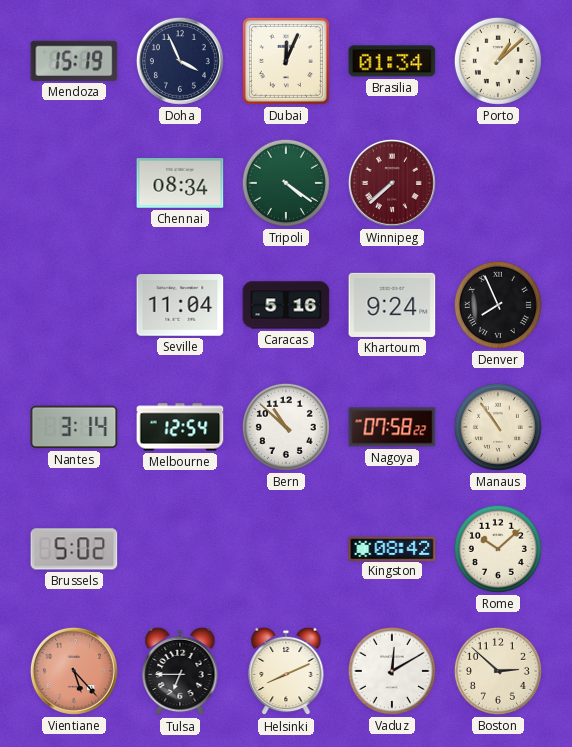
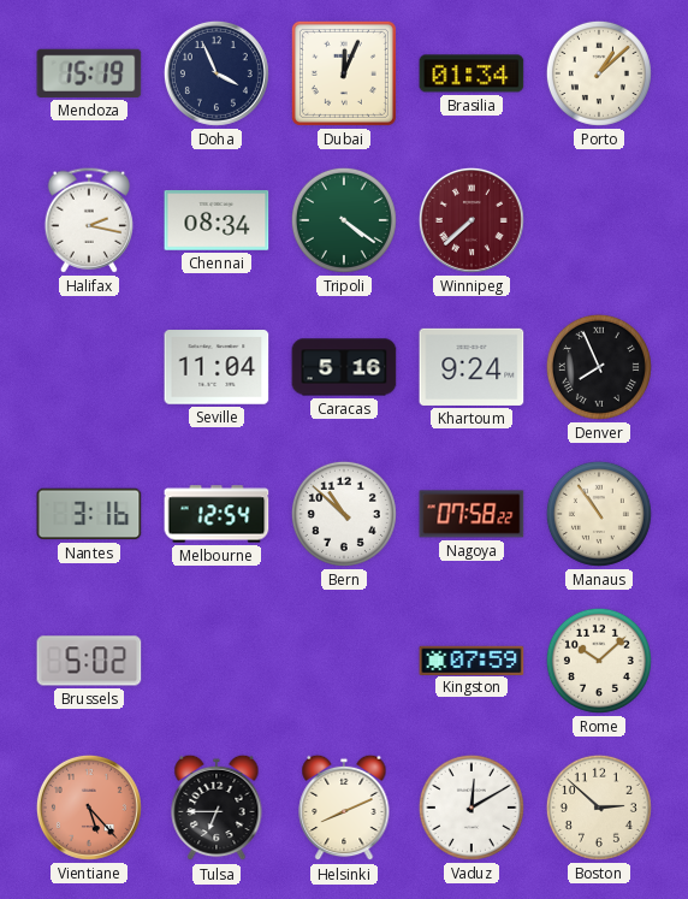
Halifax: none -> 2:17 (88, 220)
Nantes: 3:14 -> 3:16 (89, 514)
Kingston: 08:42 -> 07:59 (471, 660)
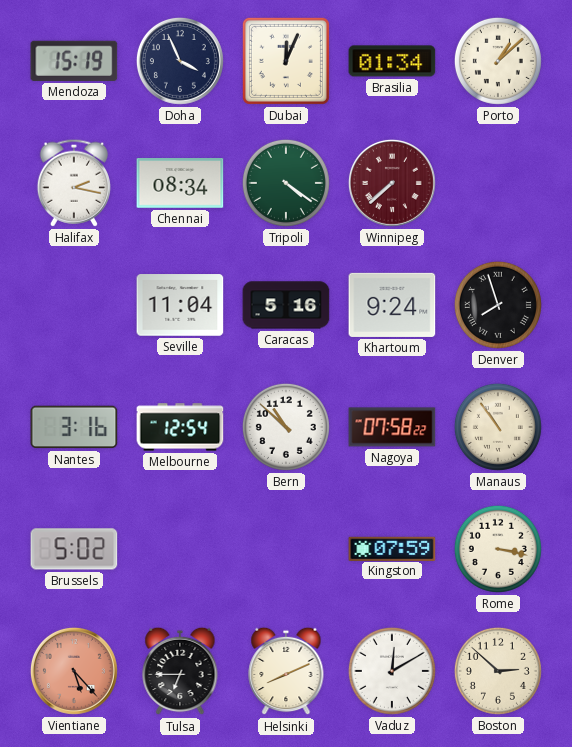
Denver: 7:56 -> 7:57 (498, 305)
Rome: 10:08 -> 3:17 (498, 549)
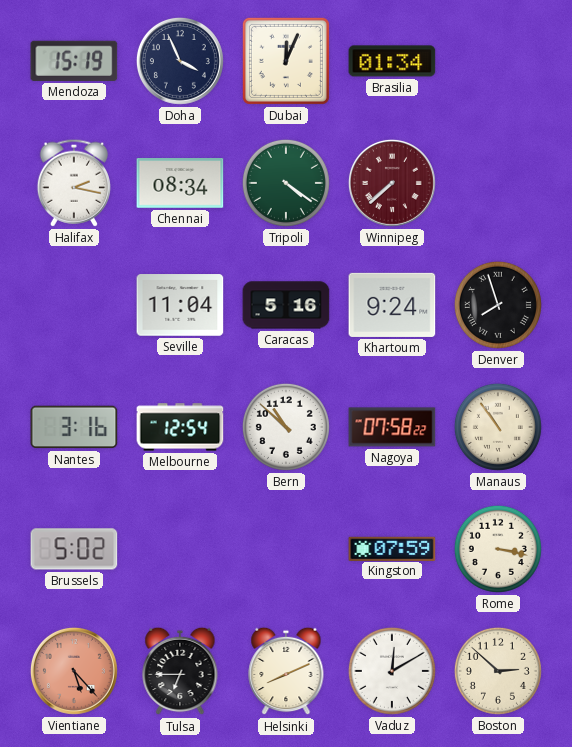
Porto: 1:08 -> none (498, 61)
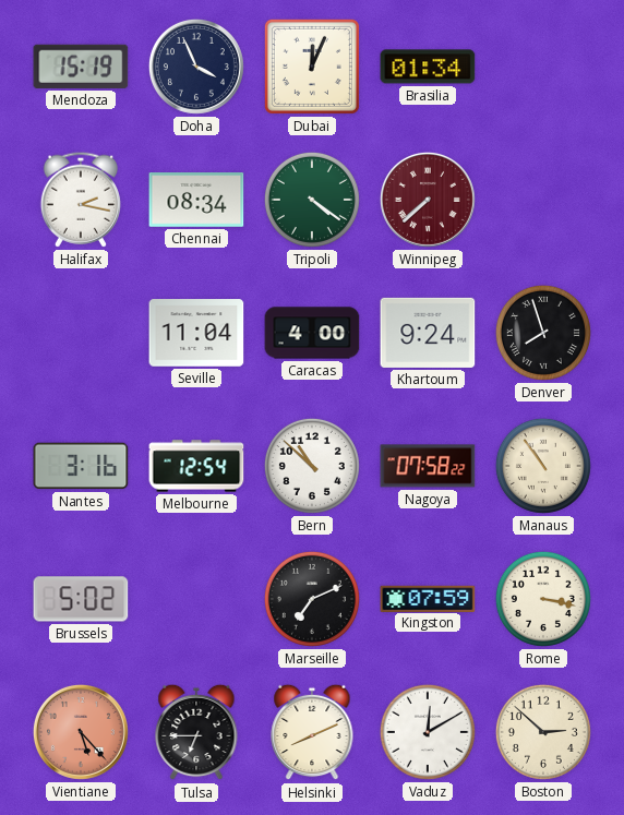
Caracas: 5:16 -> 4:00 (312, 333)
Marseille: none -> 7:11 (312, 599)
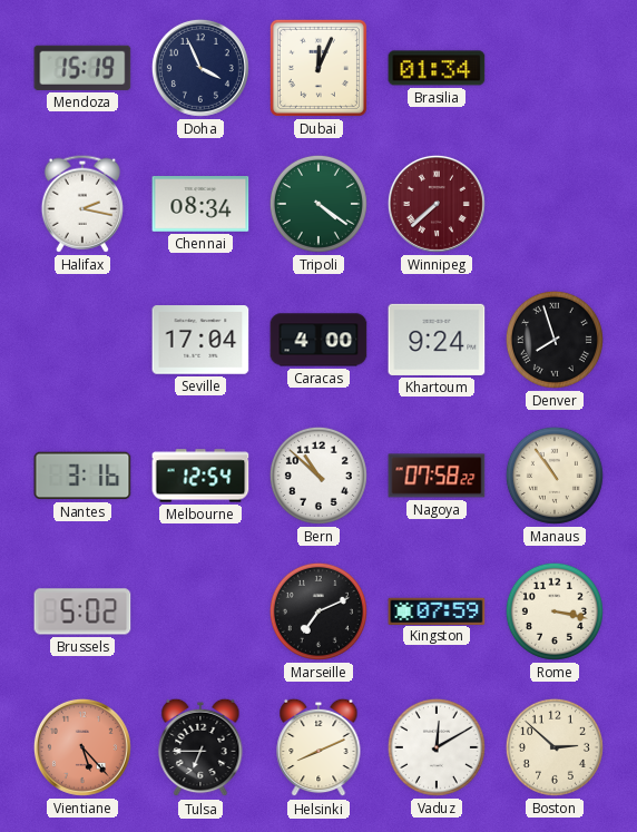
Seville: 11:04 -> 17:04 (200, 340)
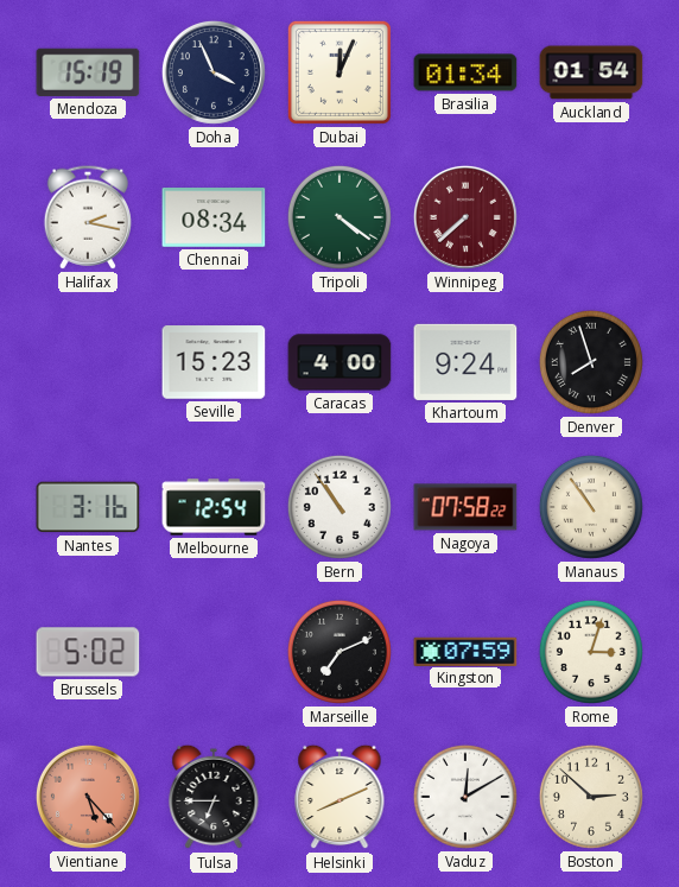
Auckland: none -> 01:54 (591, 72)
Seville: 17:04 -> 15:23 (214, 362)
Bern: 10:52 -> 10:54 (339, 507)
Rome: 3:17 -> 3:03 (591, 652)
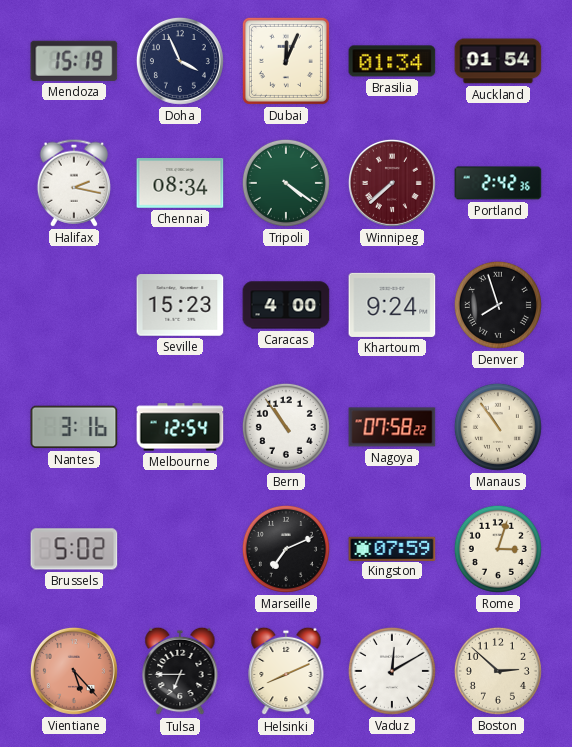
Portland: none -> 2:42 (498, 183)
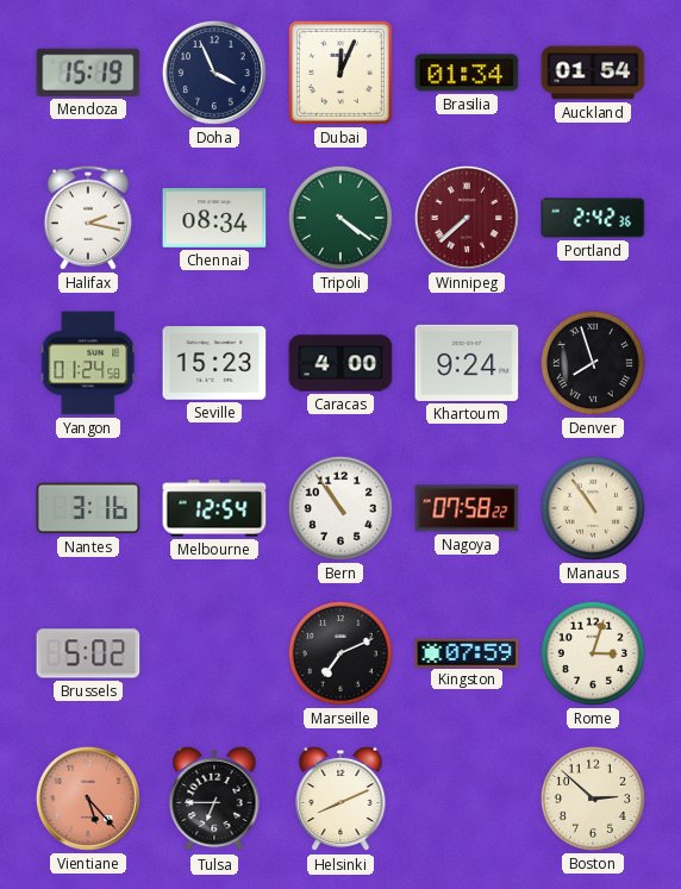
Yangon: none -> 01:24 (88, 363)
Vaduz: 12:10 -> none (392, 671)
